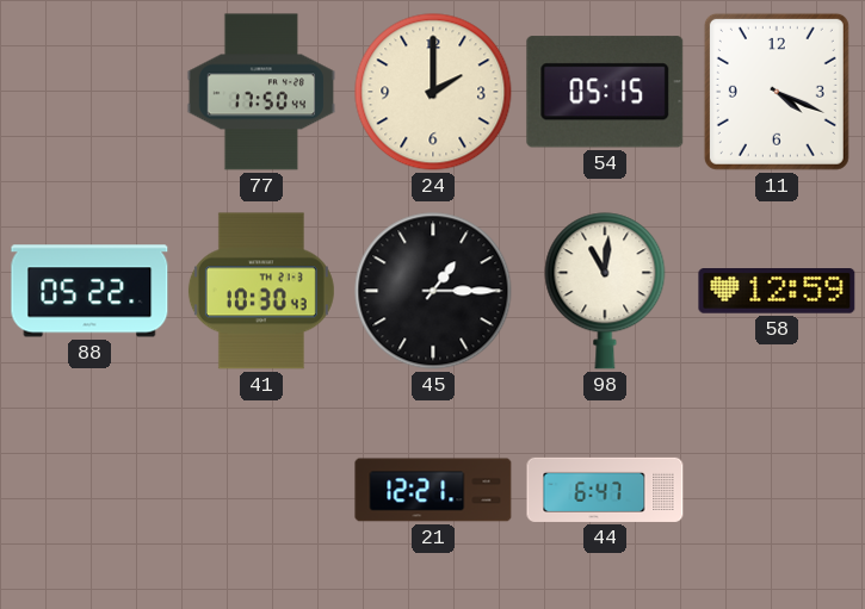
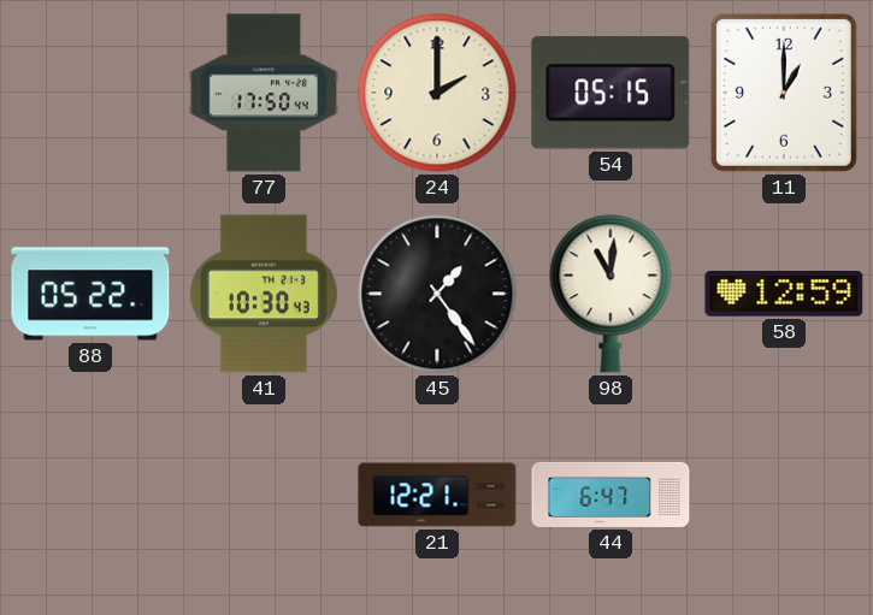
11: 4:19 -> 1:00 (784, 93)
45: 1:15 -> 1:24 (437, 294)
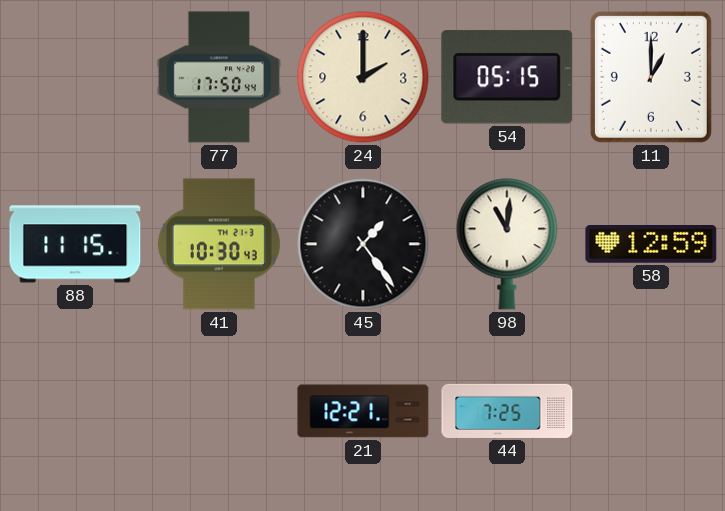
88: 05:22 -> 11:15 (75, 244)
44: 6:47 -> 7:25 (507, 411)
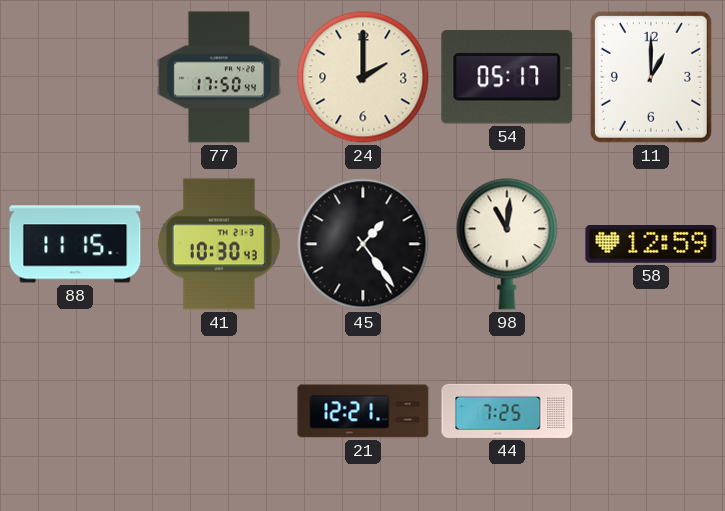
54: 05:15 -> 05:17 (507, 77)
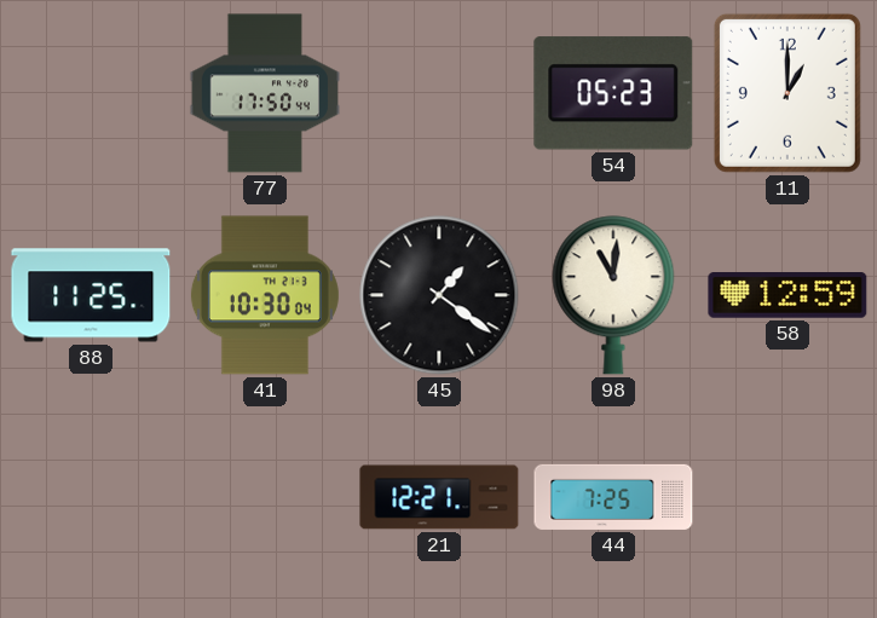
24: 2:00 -> none (363, 77)
54: 05:17 -> 05:23 (613, 93)
88: 11:15 -> 11:25 (91, 295)
41: 10:30:43 -> 10:30:04 (265, 295)
45: 1:24 -> 1:21 (439, 295)
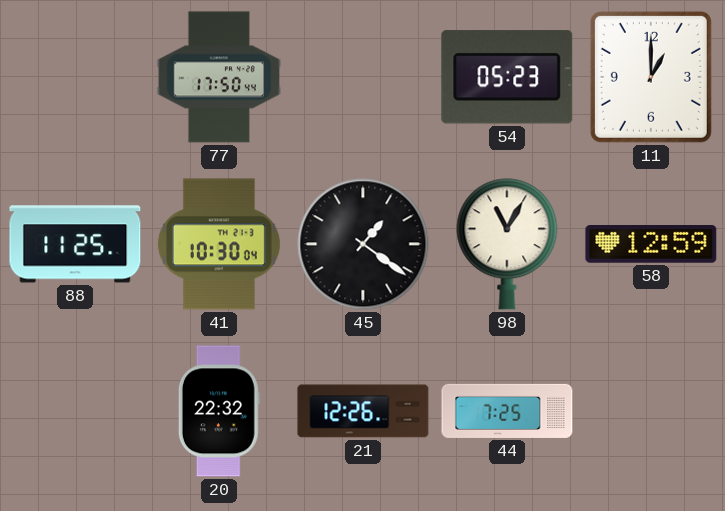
98: 11:01 -> 11:05 (507, 244)
20: none -> 22:32 (219, 411)
21: 12:21 -> 12:26 (363, 411)
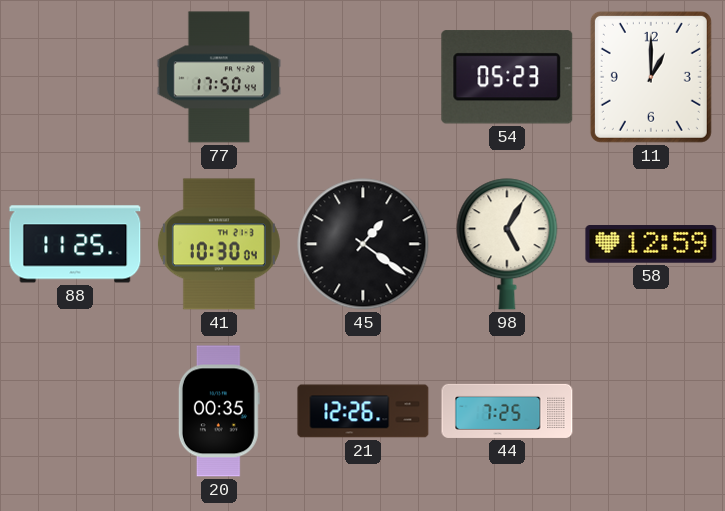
98: 11:05 -> 5:05 (507, 244)
20: 22:32 -> 00:35 (219, 411)
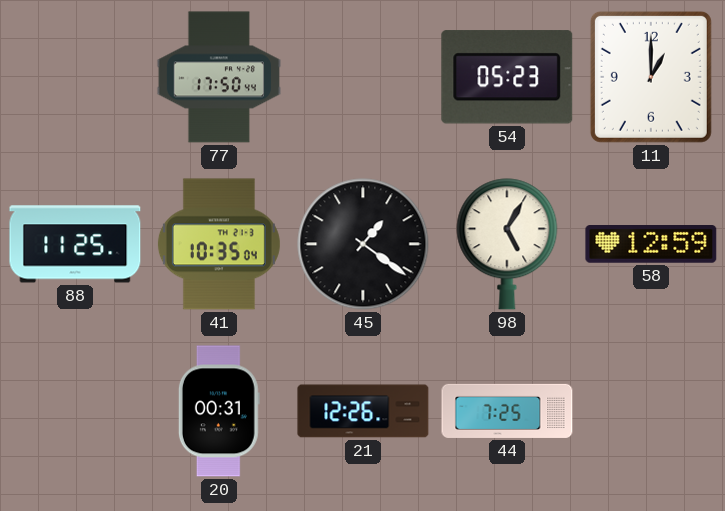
41: 10:30 -> 10:35 (219, 244)
20: 00:35 -> 00:31 (219, 411)
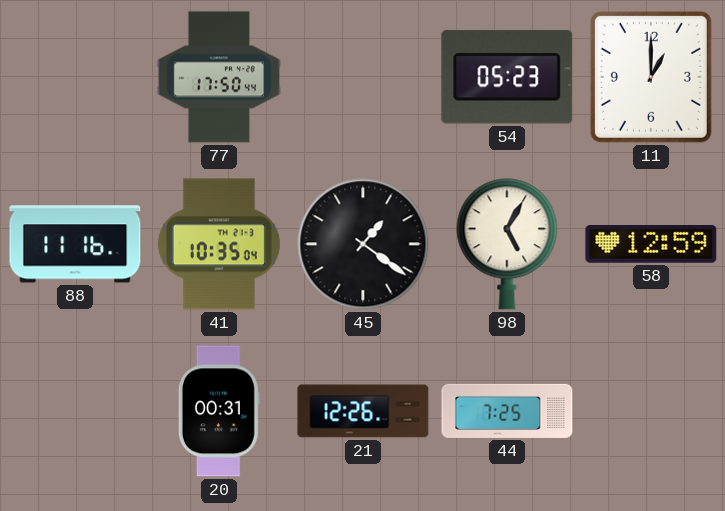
88: 11:25 -> 11:16 (75, 244)
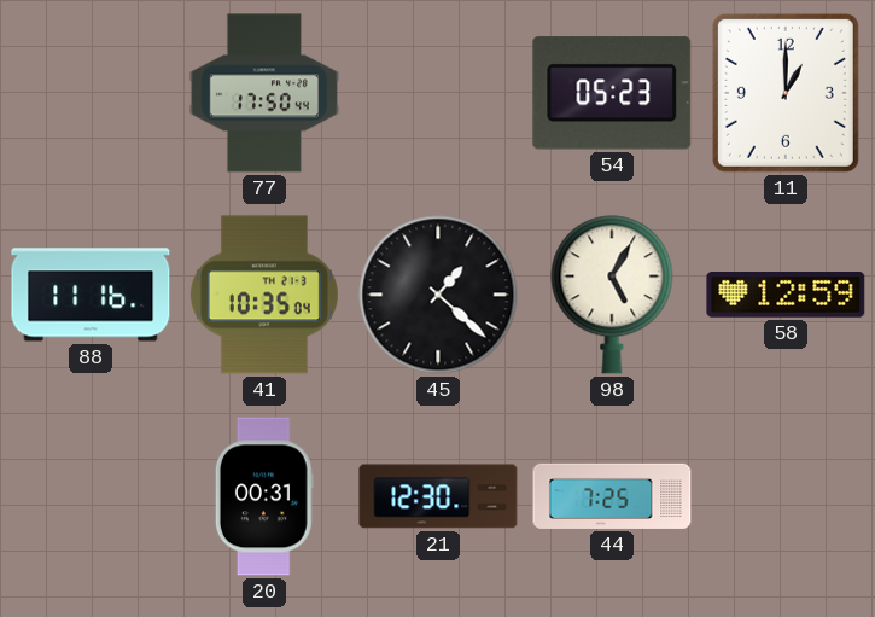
45: 1:21 -> 1:22 (438, 295)
21: 12:26 -> 12:30 (438, 496)
